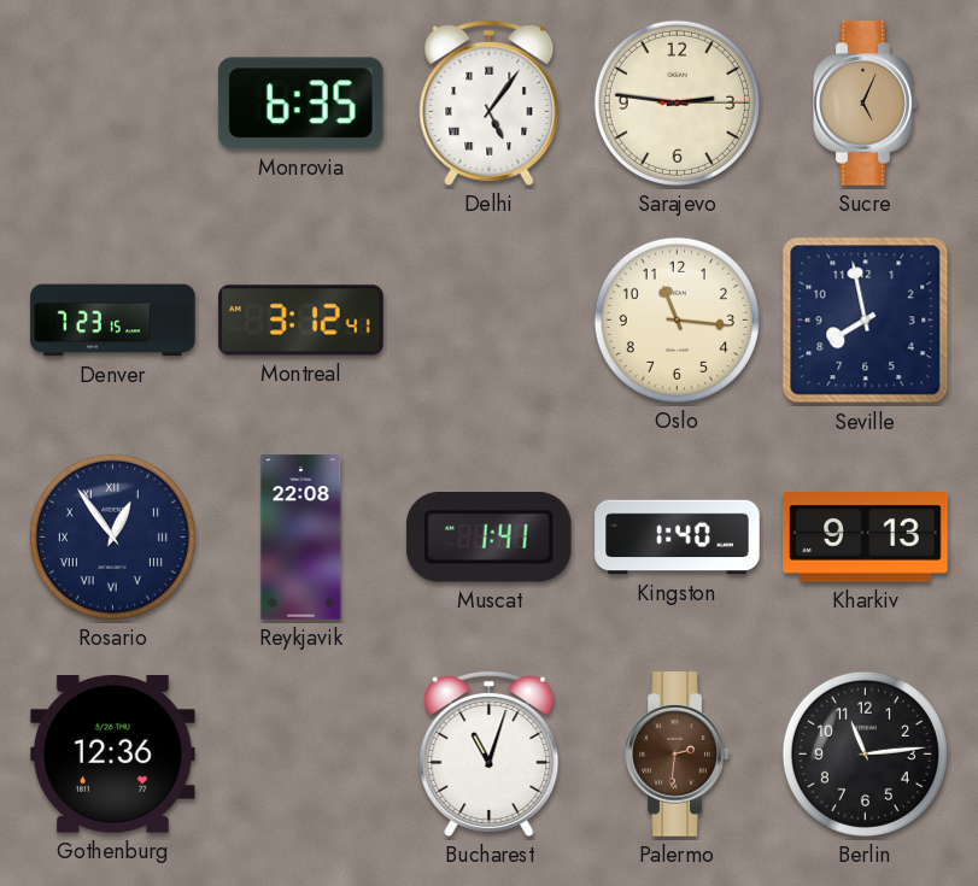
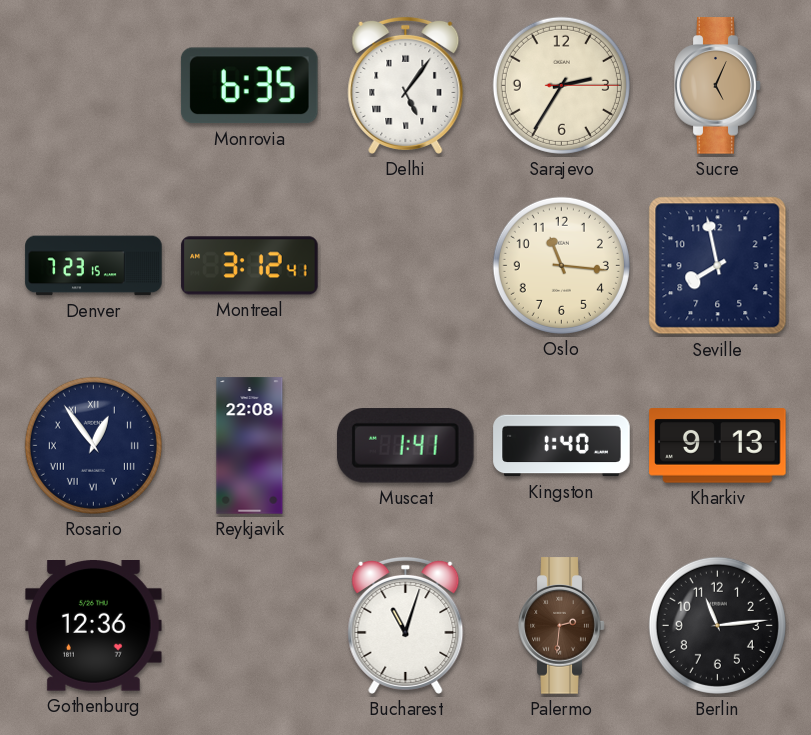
Sarajevo: 2:46 -> 2:35 (561, 85)
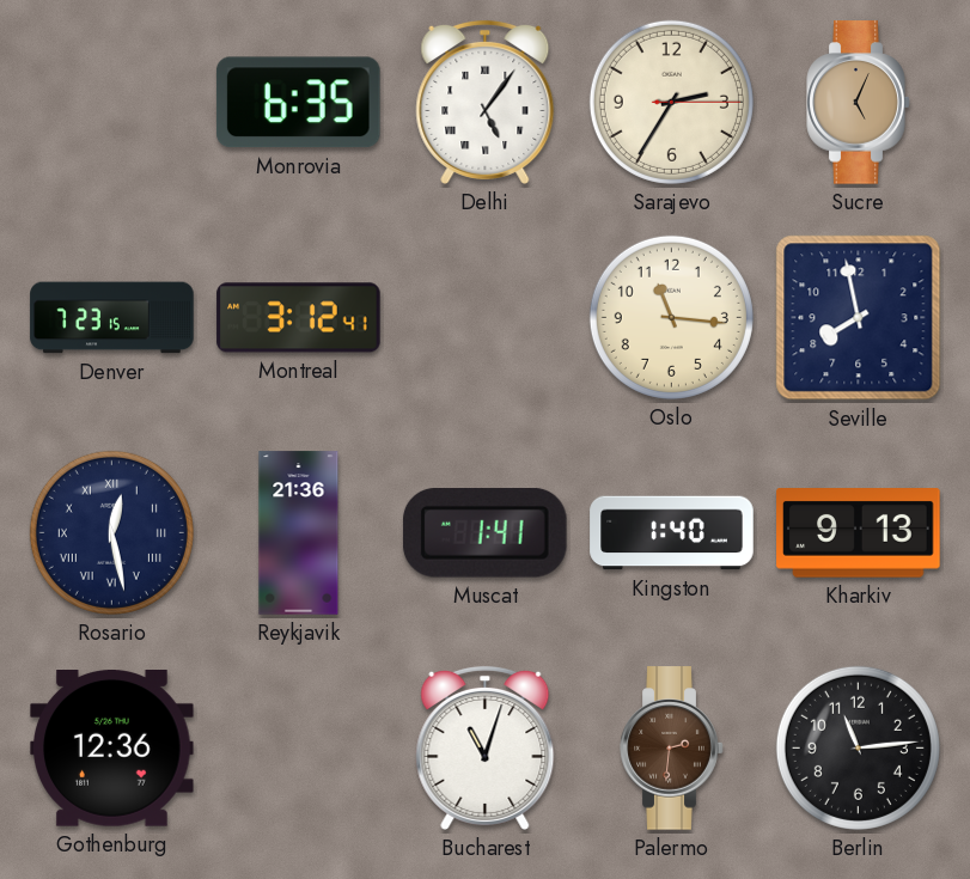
Rosario: 12:54 -> 12:28 (111, 532)
Reykjavik: 22:08 -> 21:36 (299, 533)
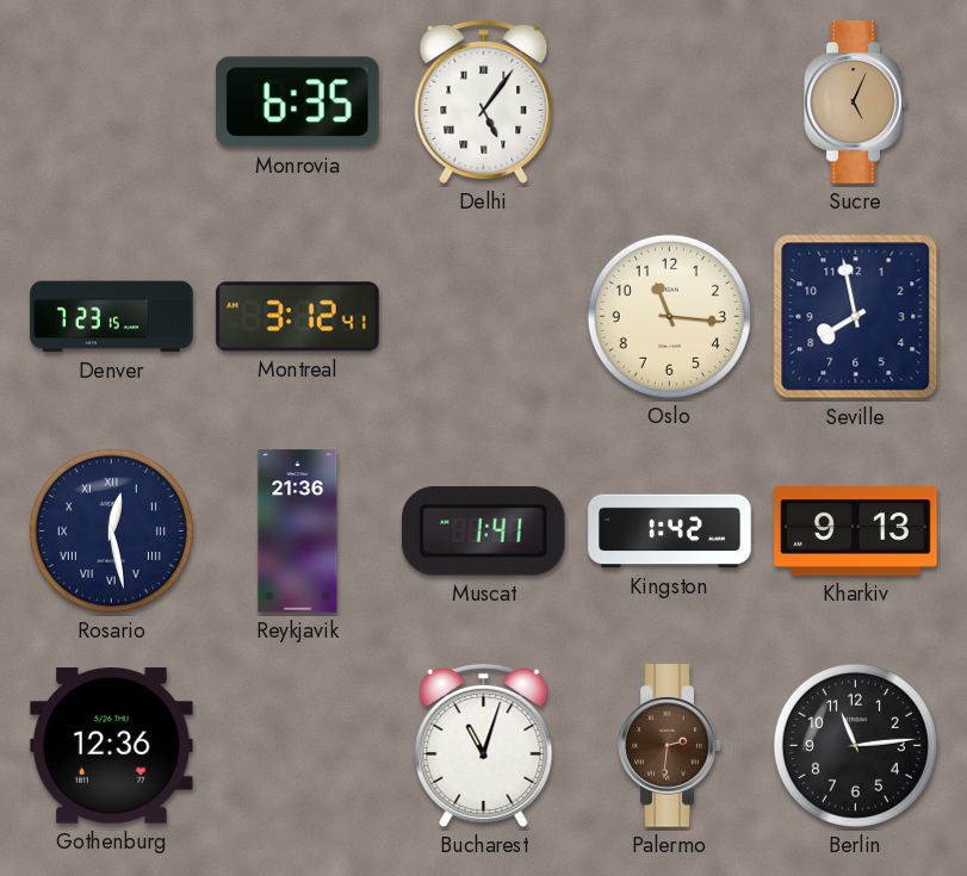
Sarajevo: 2:35 -> none (671, 102)
Kingston: 1:40 -> 1:42 (670, 532)
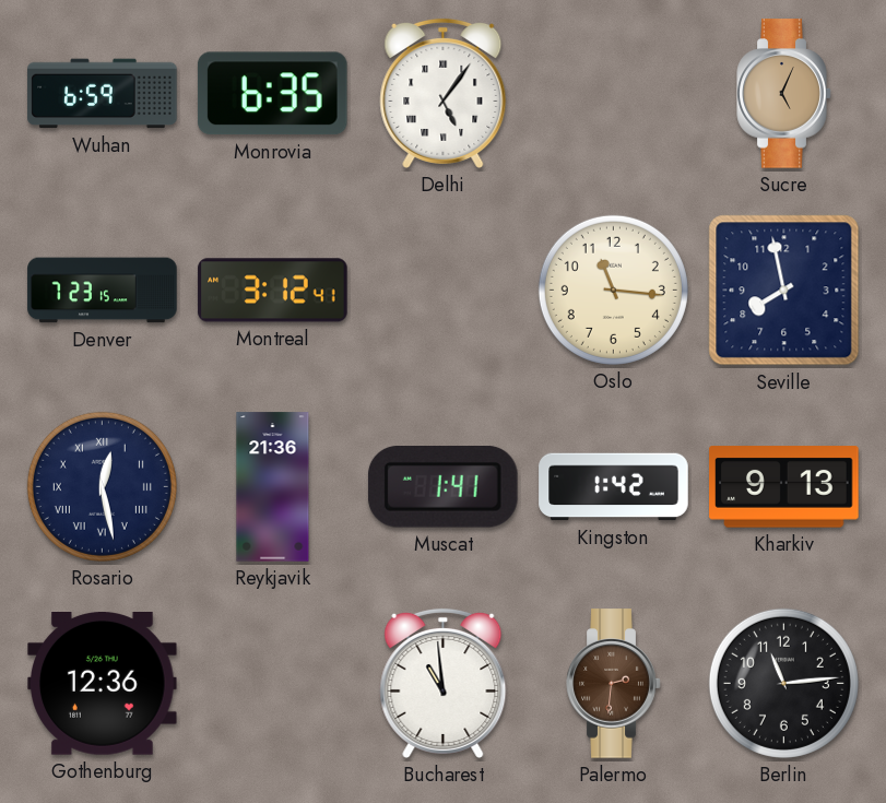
Wuhan: none -> 6:59 (103, 94)
Bucharest: 11:03 -> 10:59 (444, 683)
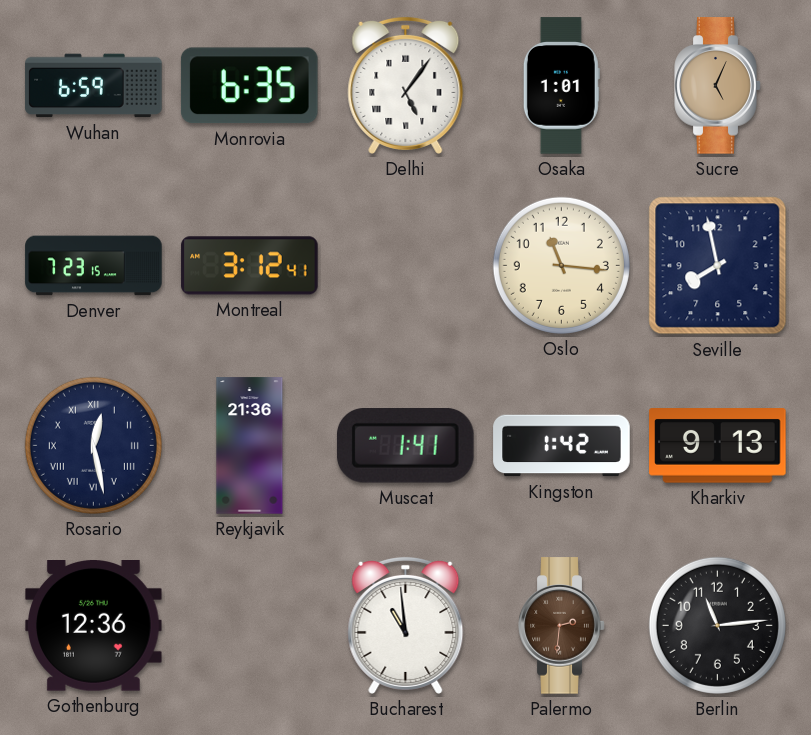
Osaka: none -> 1:01 (561, 86)
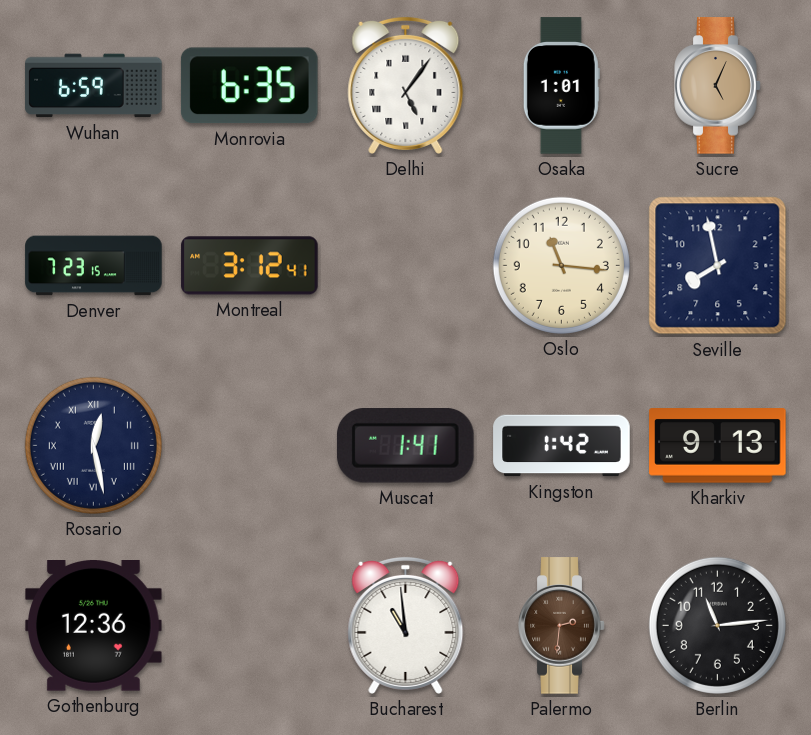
Reykjavik: 21:36 -> none (250, 446)
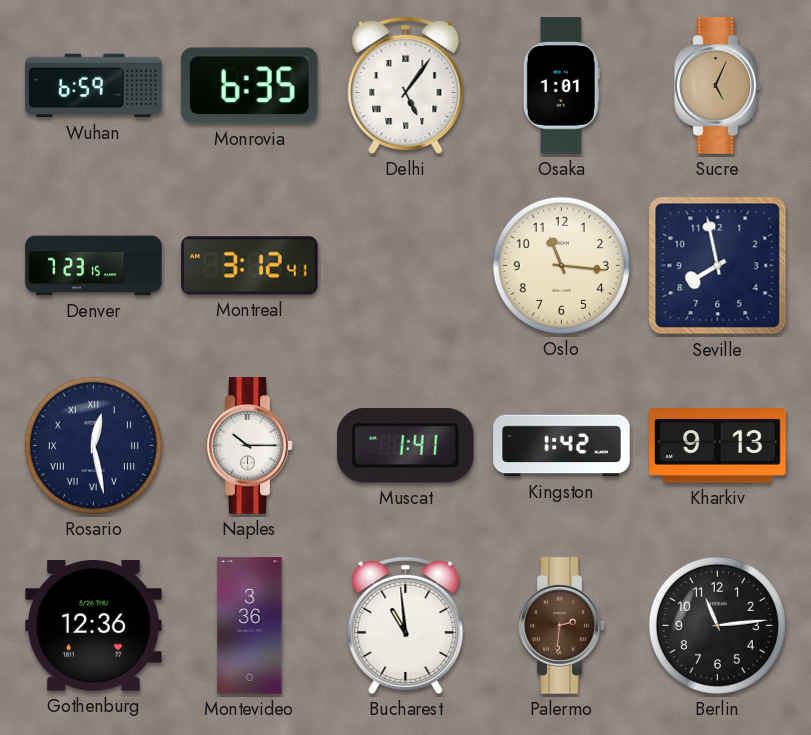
Naples: none -> 10:15 (250, 446)
Montevideo: none -> 3:36 (250, 626)
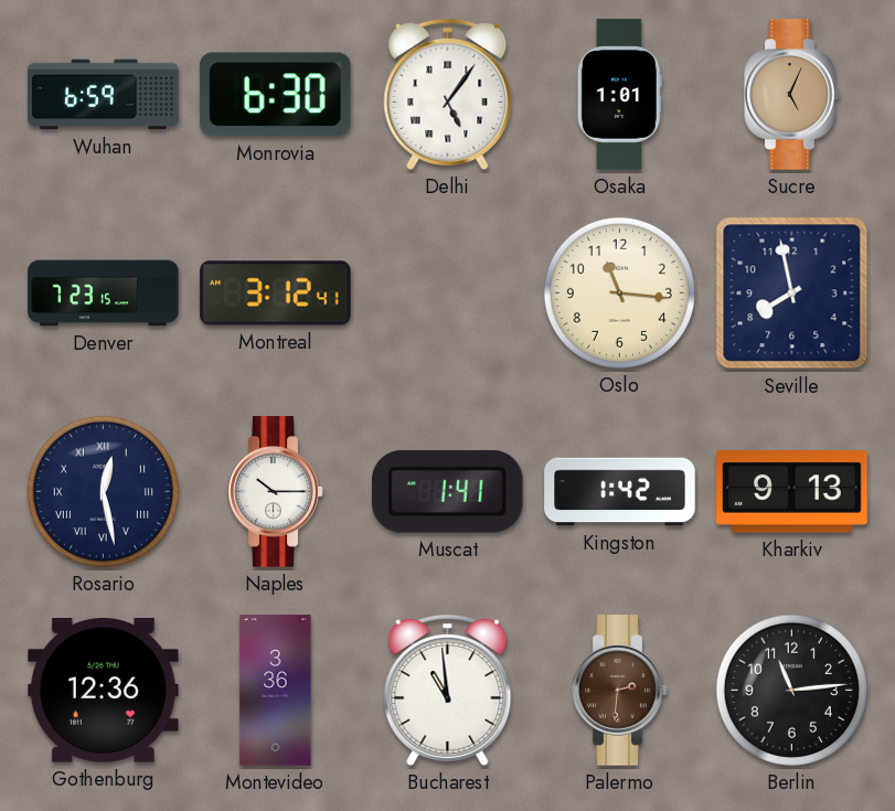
Monrovia: 6:35 -> 6:30 (275, 95)
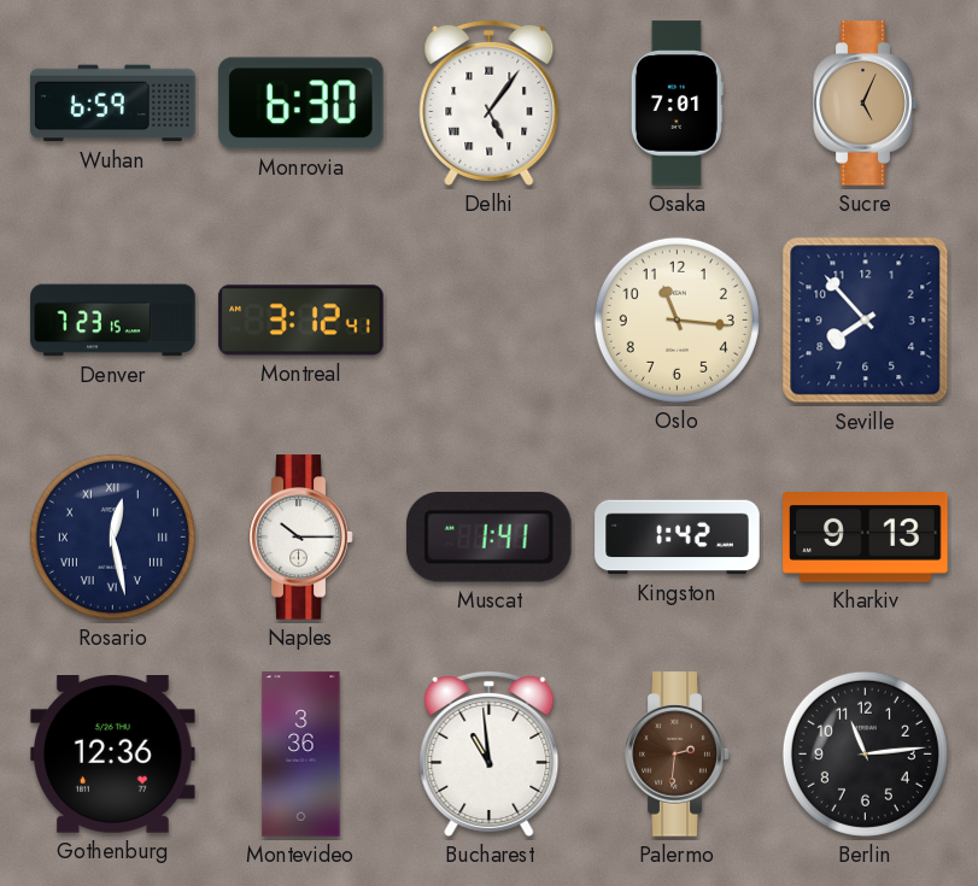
Osaka: 1:01 -> 7:01 (677, 104)
Seville: 7:58 -> 7:53 (866, 321)
